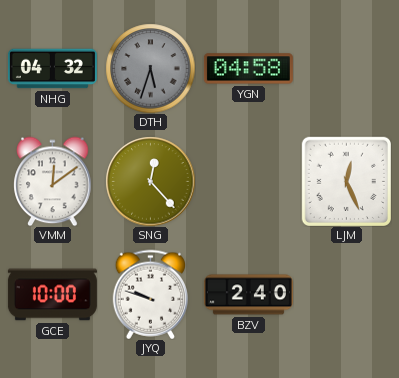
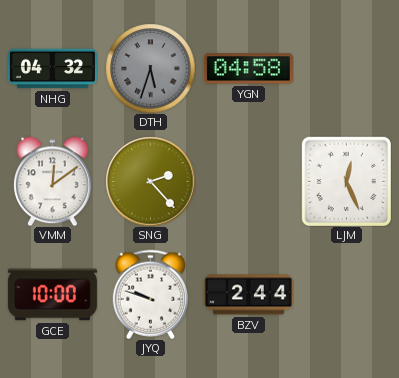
SNG: 12:23 -> 2:23 (150, 181)
BZV: 2:40 -> 2:44 (248, 295)
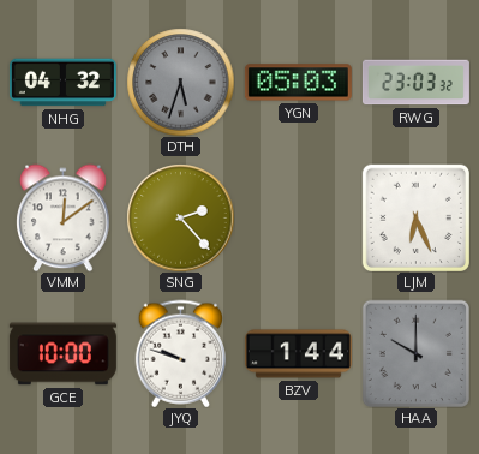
YGN: 04:58 -> 05:03 (298, 83)
RWG: none -> 23:03 (415, 83)
LJM: 12:26 -> 6:26 (415, 217)
BZV: 2:44 -> 1:44 (298, 354)
HAA: none -> 10:00 (415, 353)
